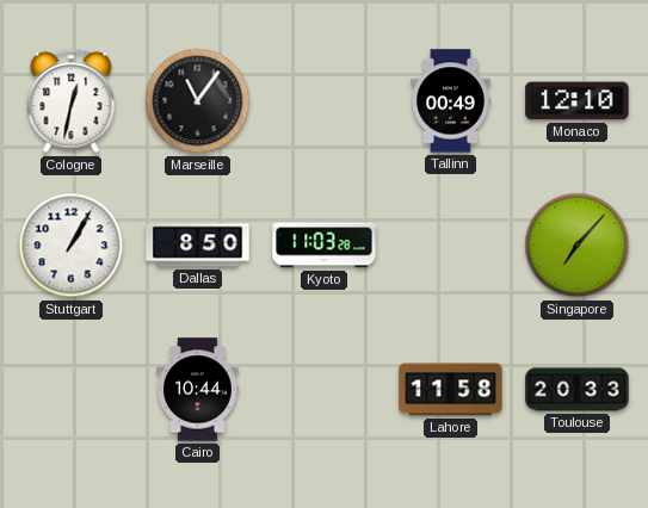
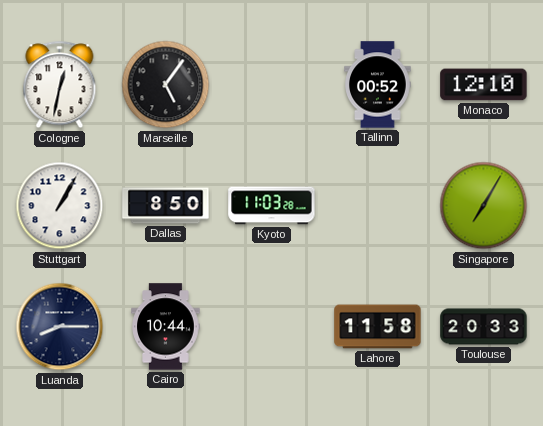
Marseille: 11:06 -> 5:06 (166, 85)
Tallinn: 00:49 -> 00:52 (378, 85)
Singapore: 7:07 -> 7:05 (484, 206)
Luanda: none -> 8:15 (60, 327)
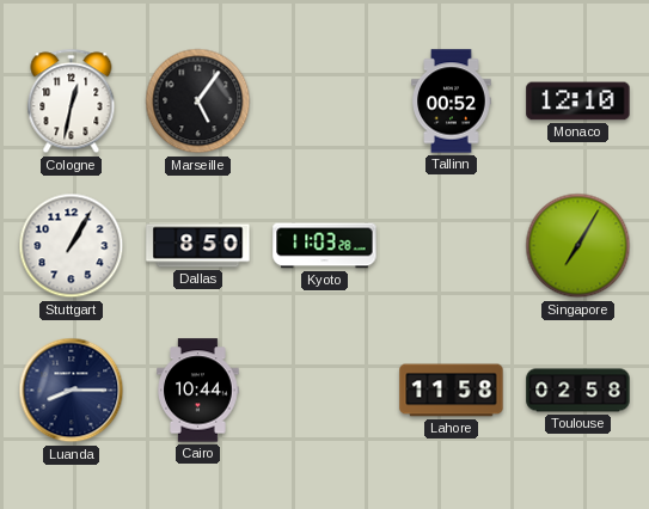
Toulouse: 20:33 -> 02:58 (578, 391)
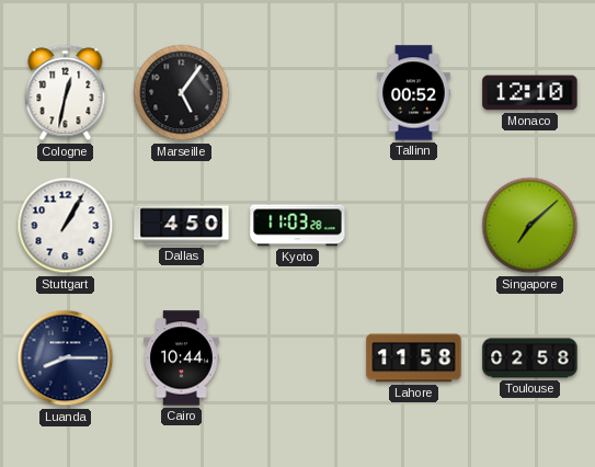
Dallas: 8:50 -> 4:50 (182, 226)
Singapore: 7:05 -> 7:08 (530, 226)
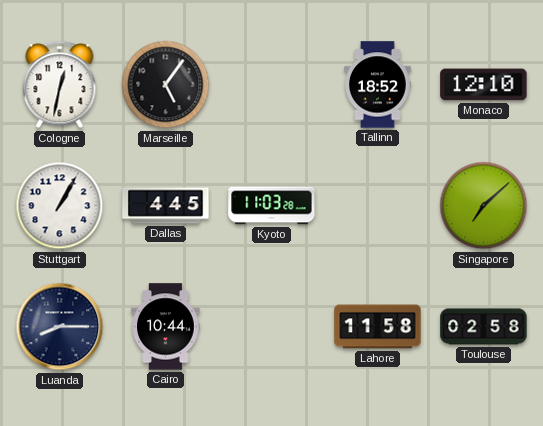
Tallinn: 00:52 -> 18:52 (378, 85)
Dallas: 4:50 -> 4:45 (166, 206)
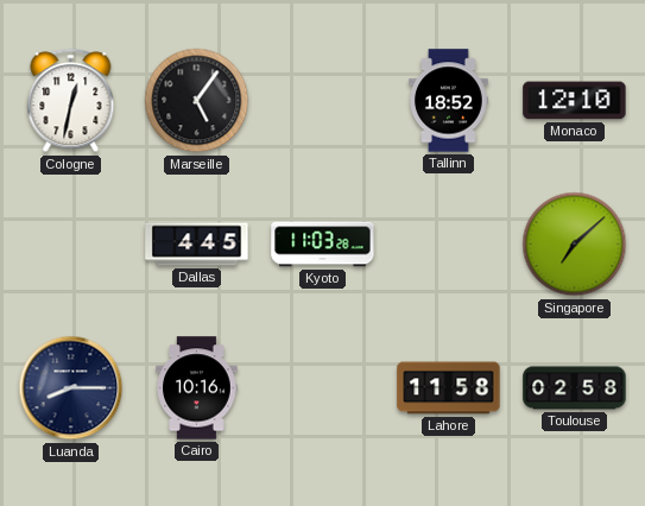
Stuttgart: 1:05 -> none (60, 206)
Cairo: 10:44 -> 10:16 (197, 388)
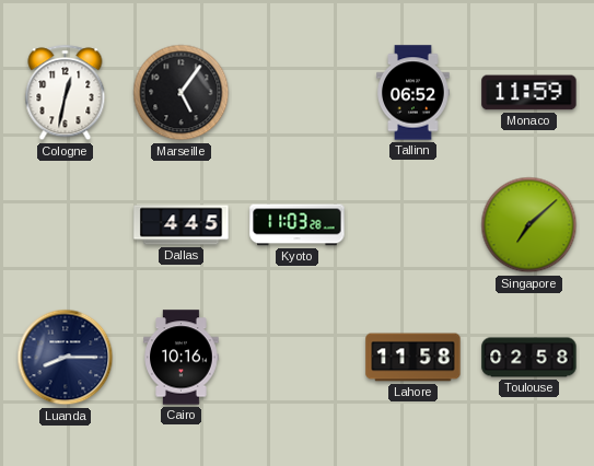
Tallinn: 18:52 -> 06:52 (414, 93)
Monaco: 12:10 -> 11:59 (529, 93)
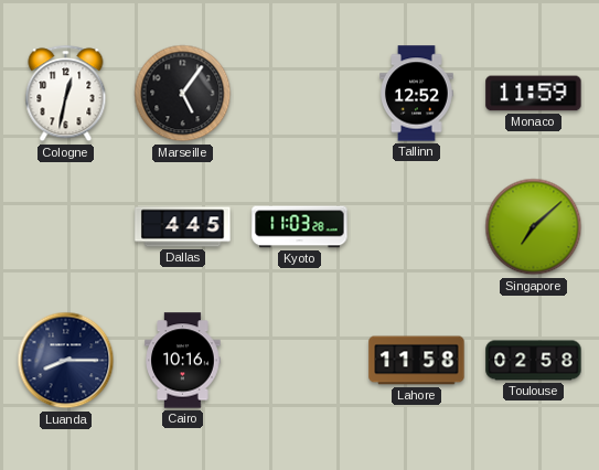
Tallinn: 06:52 -> 12:52 (417, 94)
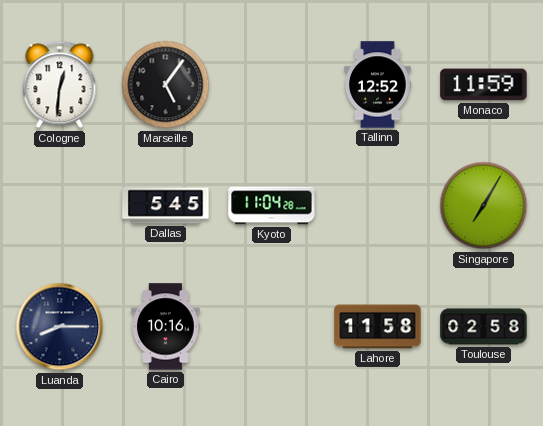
Cologne: 12:32 -> 12:31 (60, 85)
Dallas: 4:45 -> 5:45 (166, 206)
Kyoto: 11:03 -> 11:04 (272, 206)
Singapore: 7:08 -> 7:05 (484, 206)
